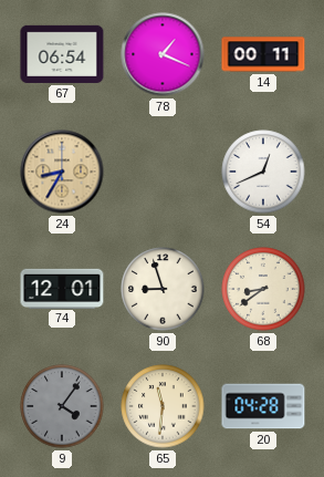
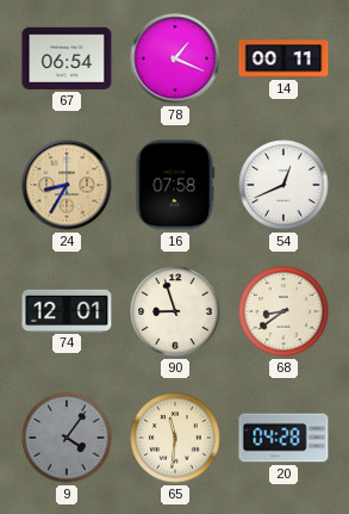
16: none -> 07:58 (175, 185)
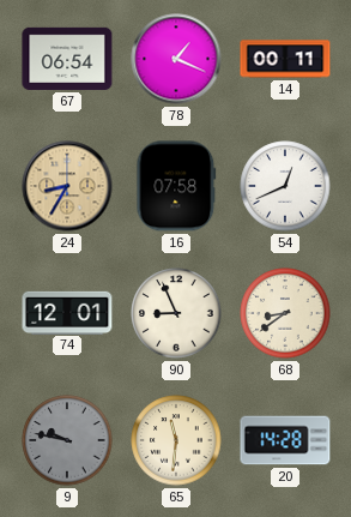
90: 8:57 -> 8:56 (176, 313)
9: 4:06 -> 9:47 (67, 440)
20: 04:28 -> 14:28 (285, 440)
